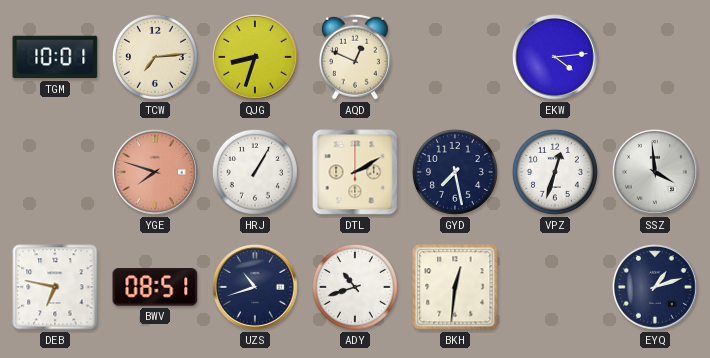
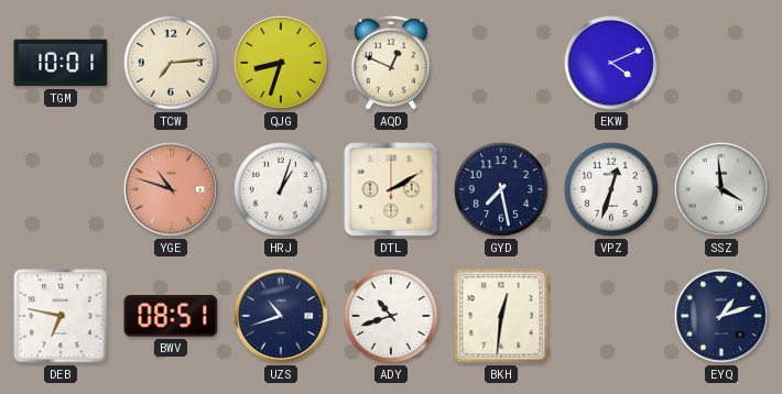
EKW: 4:14 -> 4:11 (611, 63)
YGE: 7:48 -> 10:48 (171, 189)
HRJ: 1:05 -> 1:03 (281, 189)
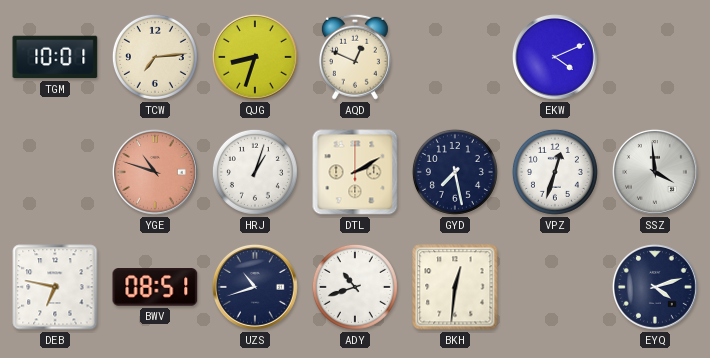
EYQ: 1:12 -> 4:12 (655, 287)
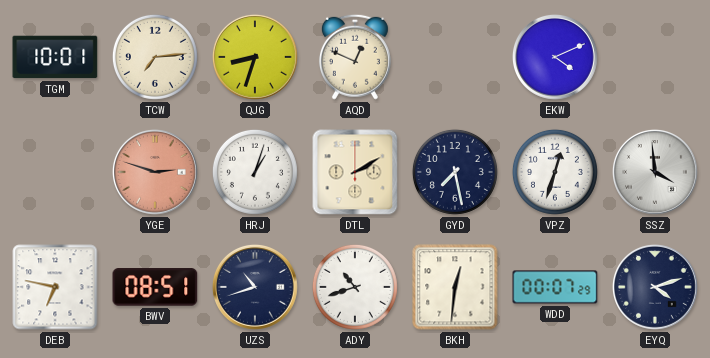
YGE: 10:48 -> 2:48 (155, 172)
WDD: none -> 00:07 (555, 287)
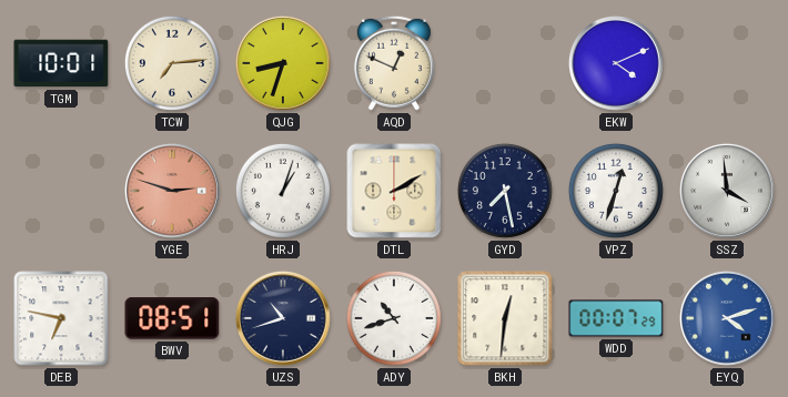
EYQ dial: navy -> blue (727, 318)
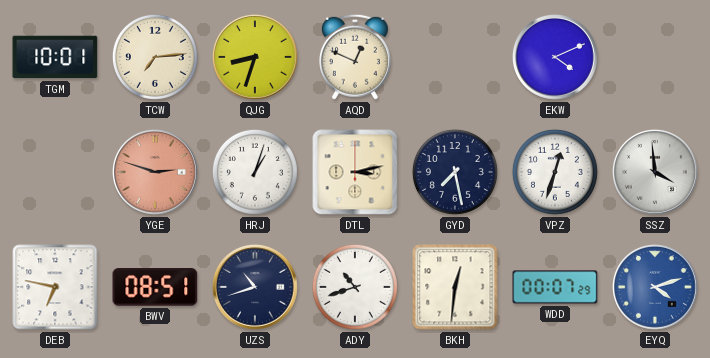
DTL: 2:10 -> 3:13 (355, 172)
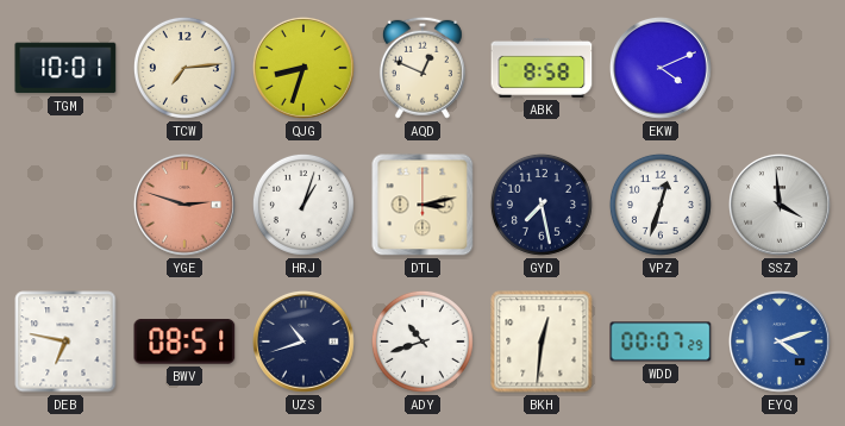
ABK: none -> 8:58 (542, 68)
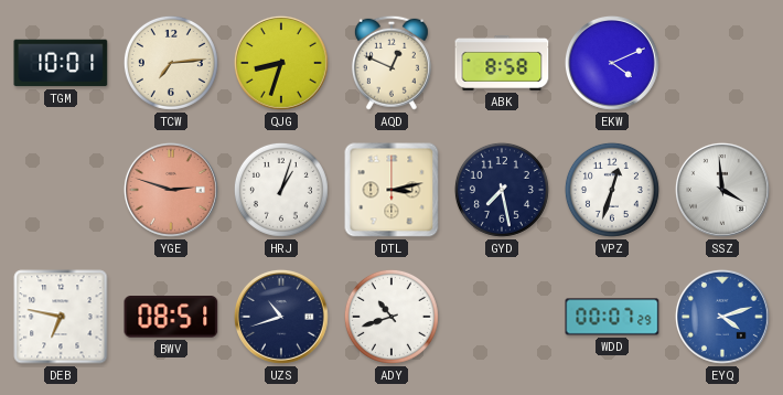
BKH: 12:31 -> none (542, 342)
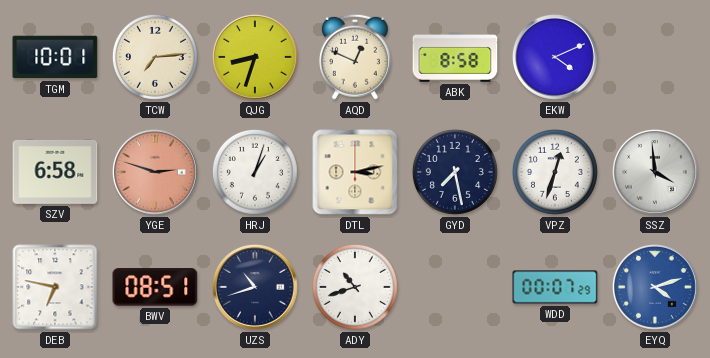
SZV: none -> 6:58 (55, 172)
